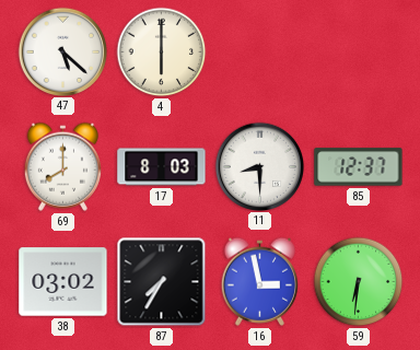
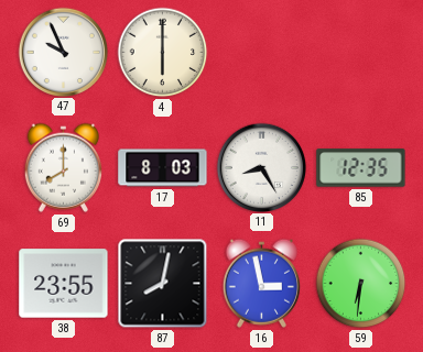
47: 5:22 -> 9:56 (63, 52)
11: 8:30 -> 8:25 (261, 167)
85: 12:37 -> 12:35 (361, 168)
38: 03:02 -> 23:55 (64, 284)
87: 7:35 -> 8:02 (163, 284)
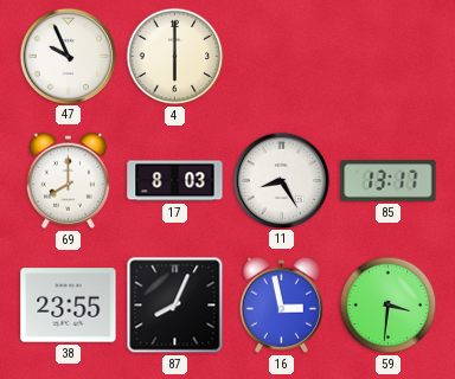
85: 12:35 -> 13:17 (389, 181)
87: 8:02 -> 8:04 (175, 306)
59: 6:31 -> 3:31 (389, 306)
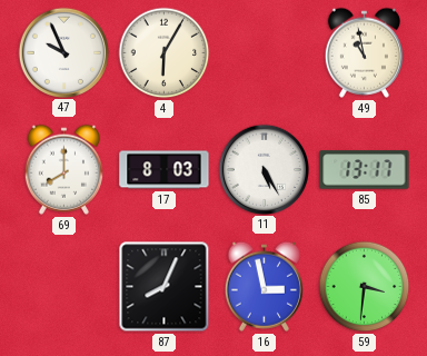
4: 6:00 -> 6:05 (165, 53)
49: none -> 10:58 (364, 52)
11: 8:25 -> 5:25 (264, 169)
38: 23:55 -> none (69, 306)
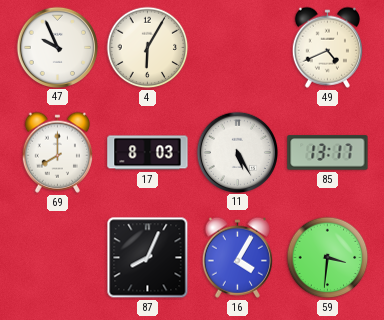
49: 10:58 -> 4:41 (327, 47)
16: 2:58 -> 4:05 (237, 257)
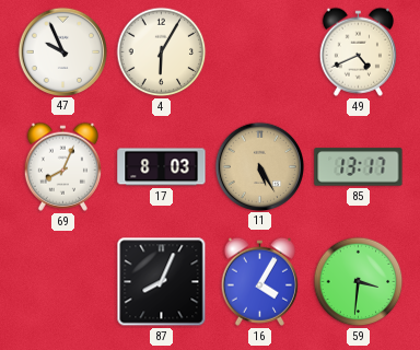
69: 8:00 -> 8:04 (62, 166)
11 dial: white -> champagne (259, 166)
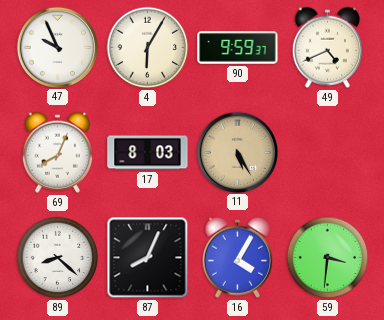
90: none -> 9:59 (238, 48)
85: 13:17 -> none (359, 167)
89: none -> 8:22 (58, 258)
